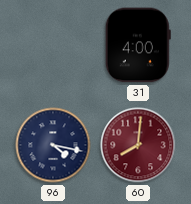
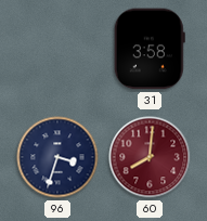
31: 4:00 -> 3:58 (150, 49)
96: 4:17 -> 3:33 (57, 157)
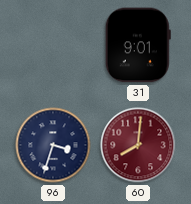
31: 3:58 -> 9:01 (138, 45)
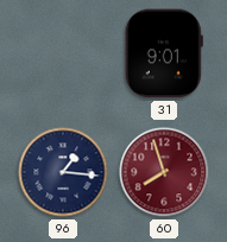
96: 3:33 -> 1:16 (63, 172)
60: 8:01 -> 7:57 (164, 172)
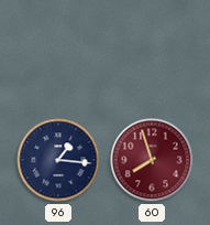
31: 9:01 -> none (164, 53)
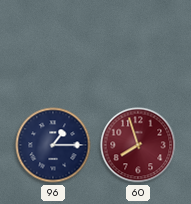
96: 1:16 -> 1:15 (53, 145)
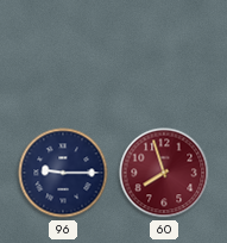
96: 1:15 -> 9:15 (63, 173)
